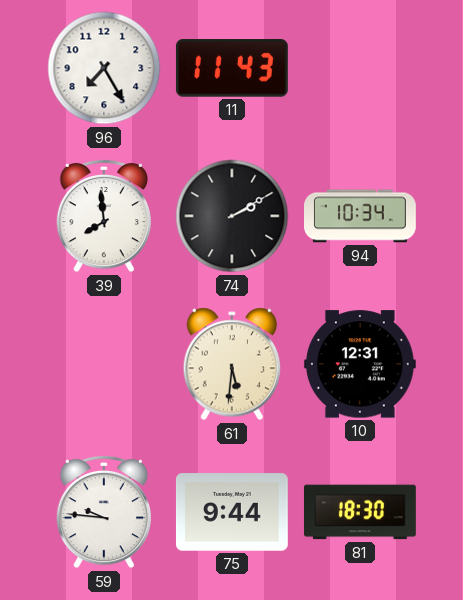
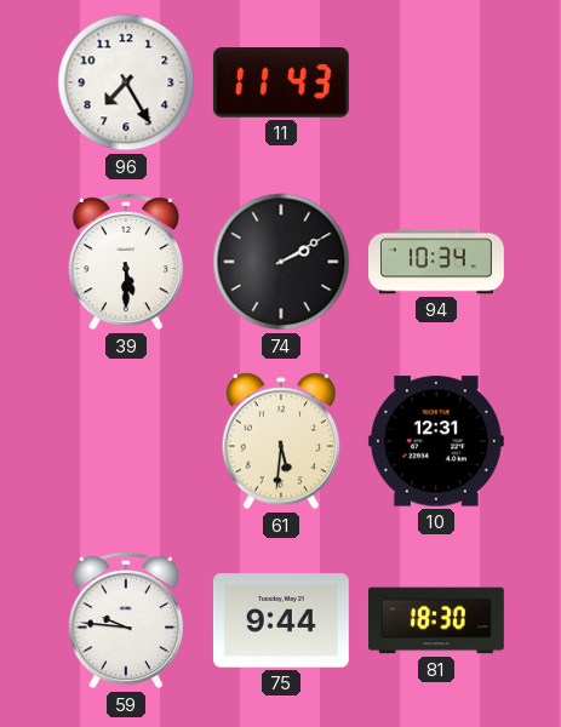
39: 7:59 -> 5:30 (125, 262)
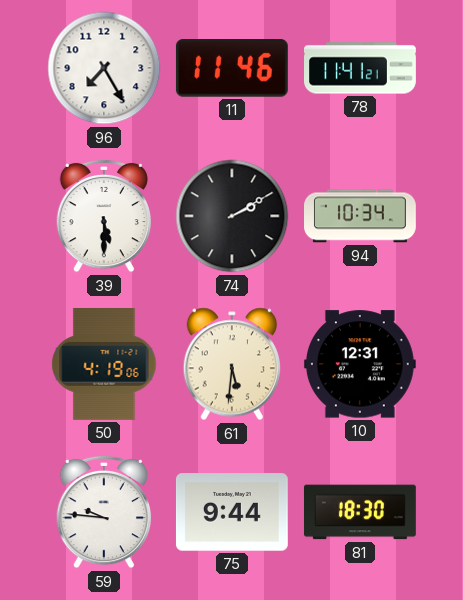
11: 11:43 -> 11:46 (232, 68)
78: none -> 11:41 (361, 68)
50: none -> 4:19 (104, 364)
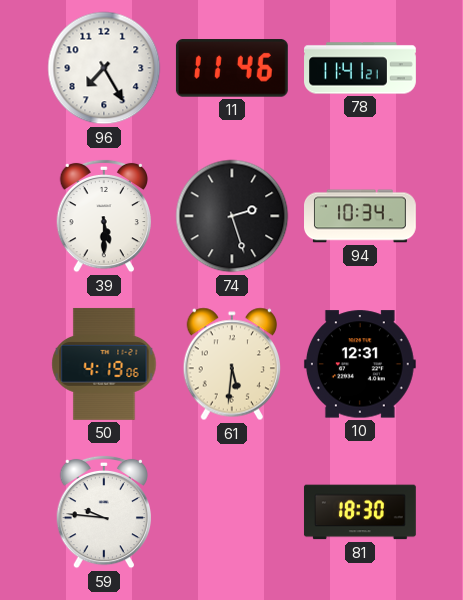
74: 2:10 -> 2:27 (232, 216)
75: 9:44 -> none (232, 512)
